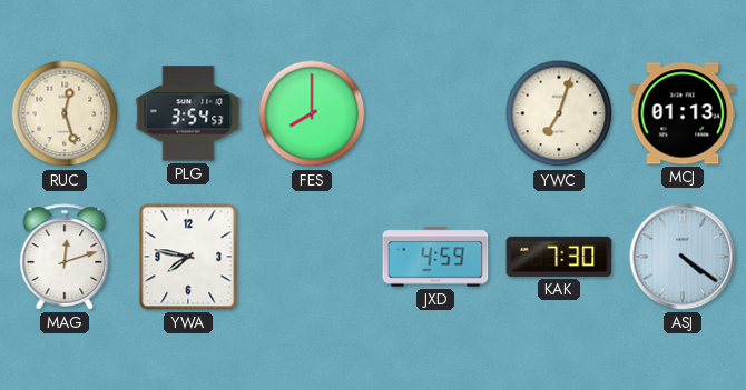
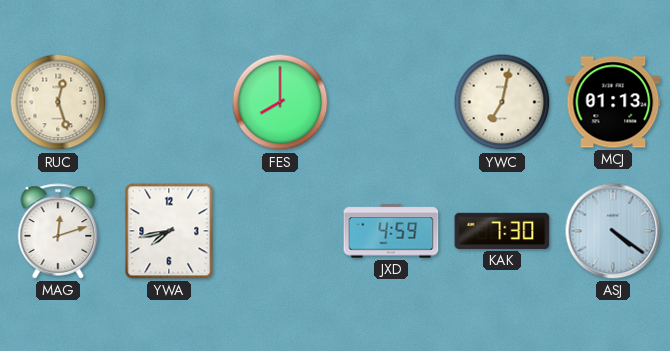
PLG: 3:54 -> none (188, 113)
YWC: 7:03 -> 7:02 (502, 102)
YWA: 7:47 -> 7:43 (169, 231)
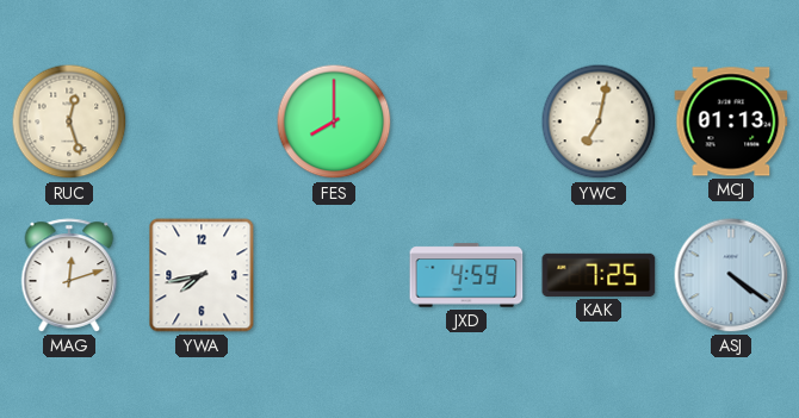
KAK: 7:30 -> 7:25 (599, 275)
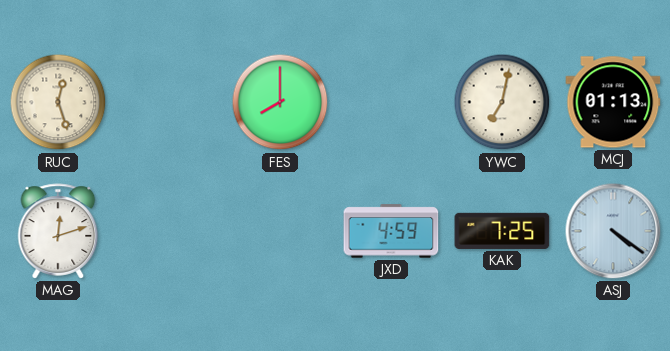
YWA: 7:43 -> none (202, 275)
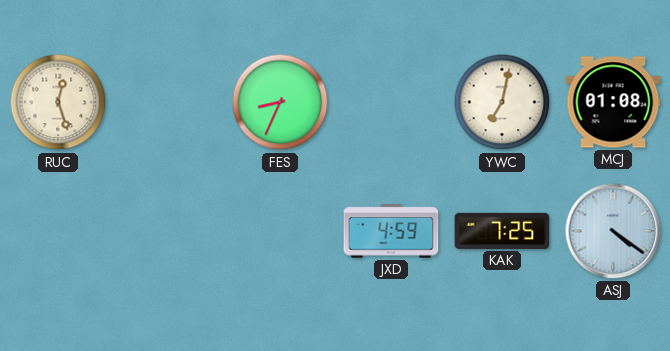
FES: 8:00 -> 8:34 (280, 102)
MCJ: 01:13 -> 01:08 (613, 102)
MAG: 12:12 -> none (58, 231)
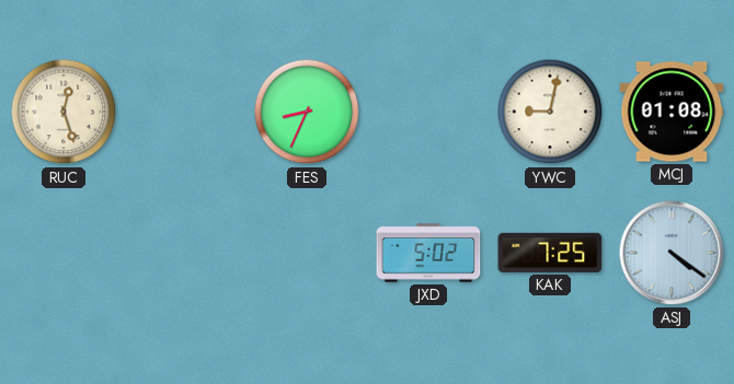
YWC: 7:02 -> 9:02 (550, 112)
JXD: 4:59 -> 5:02 (428, 253)
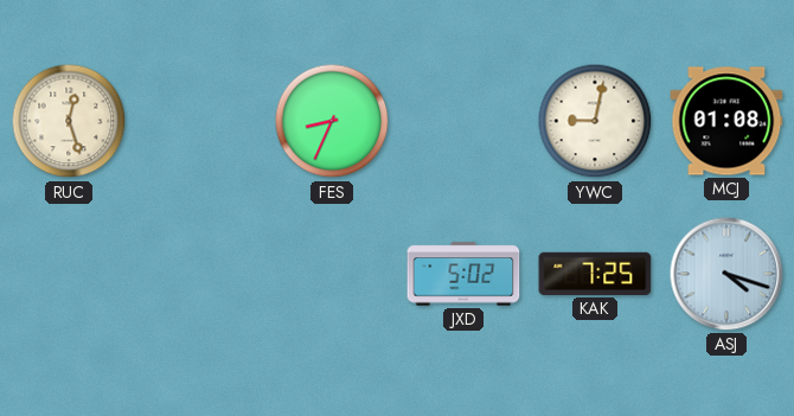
ASJ: 4:21 -> 4:18 (726, 274)
